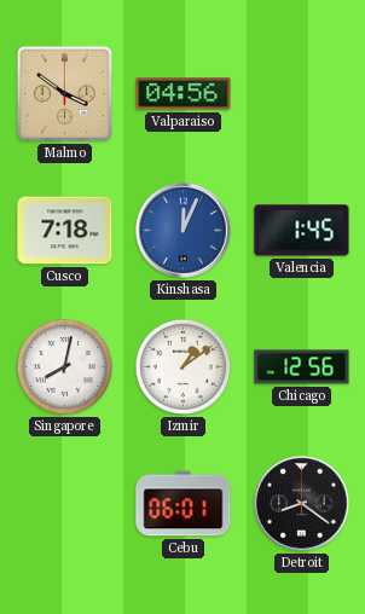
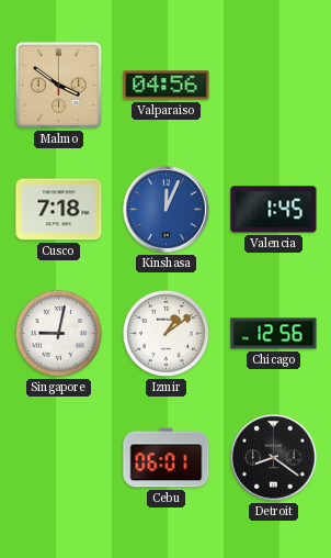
Singapore: 8:02 -> 9:02 (58, 333)
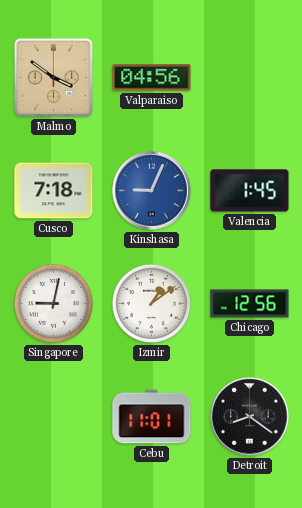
Kinshasa: 12:04 -> 9:04 (152, 191)
Cebu: 06:01 -> 11:01 (152, 417)
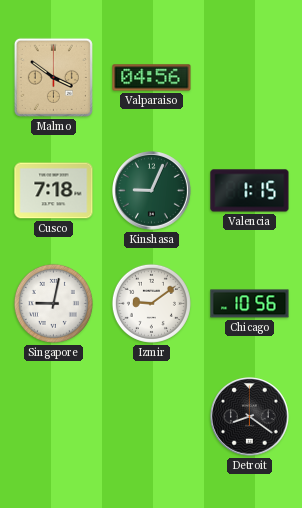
Kinshasa dial: blue -> green (152, 191)
Valencia: 1:45 -> 1:15 (250, 191)
Izmir: 1:09 -> 9:09 (151, 303)
Chicago: 12:56 -> 10:56 (250, 304)
Cebu: 11:01 -> none (152, 417)
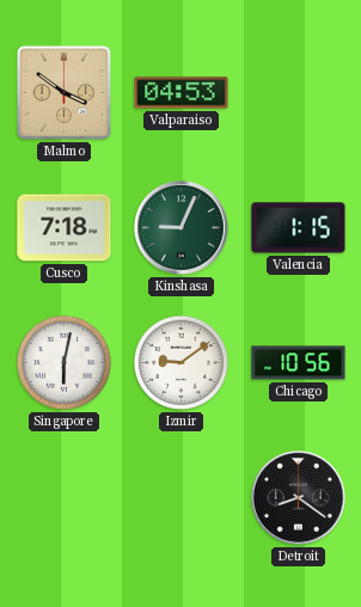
Valparaiso: 04:56 -> 04:53 (182, 93)
Singapore: 9:02 -> 6:02 (63, 362)
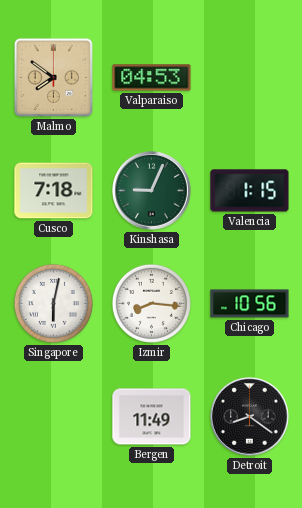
Malmo: 3:51 -> 7:51 (53, 77)
Izmir: 9:09 -> 8:16 (151, 303)
Bergen: none -> 11:49 (152, 417)
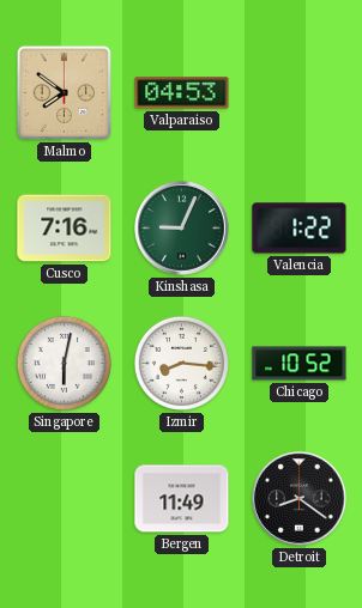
Cusco: 7:18 -> 7:16 (65, 229)
Valencia: 1:15 -> 1:22 (300, 229)
Chicago: 10:56 -> 10:52 (300, 364)
